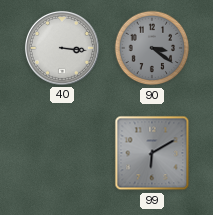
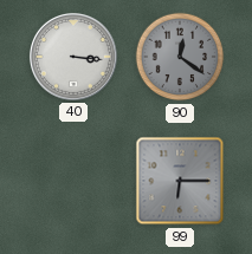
90: 3:21 -> 12:21 (180, 57)
99: 6:10 -> 6:15 (180, 181)
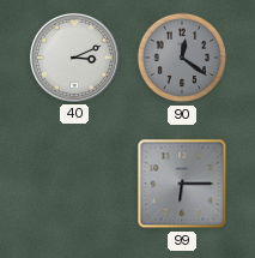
40: 3:16 -> 3:11 (74, 58)
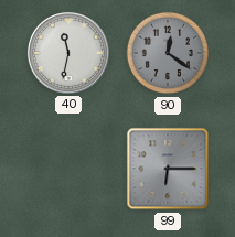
40: 3:11 -> 11:32 (68, 53)
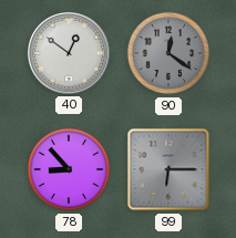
40: 11:32 -> 12:51 (69, 53)
78: none -> 8:53 (69, 169)
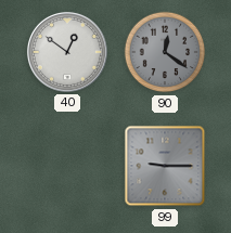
78: 8:53 -> none (69, 169)
99: 6:15 -> 9:15 (165, 166)
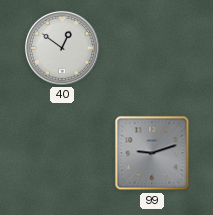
90: 12:21 -> none (165, 52)
99: 9:15 -> 9:12 (152, 153)
